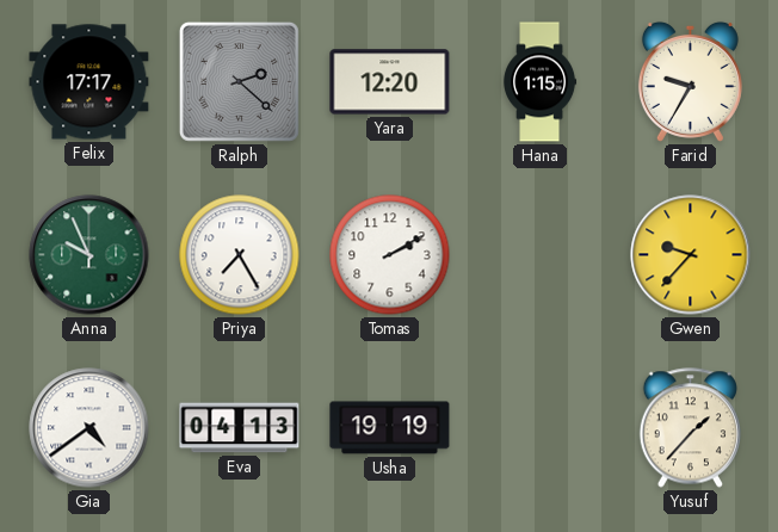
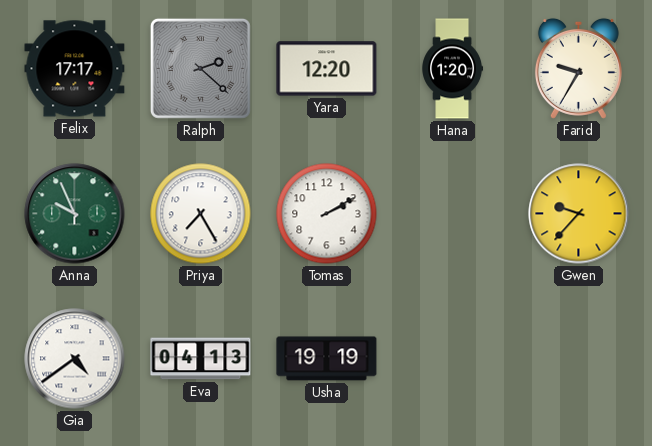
Hana: 1:15 -> 1:20 (453, 69)
Yusuf: 1:37 -> none (690, 428)
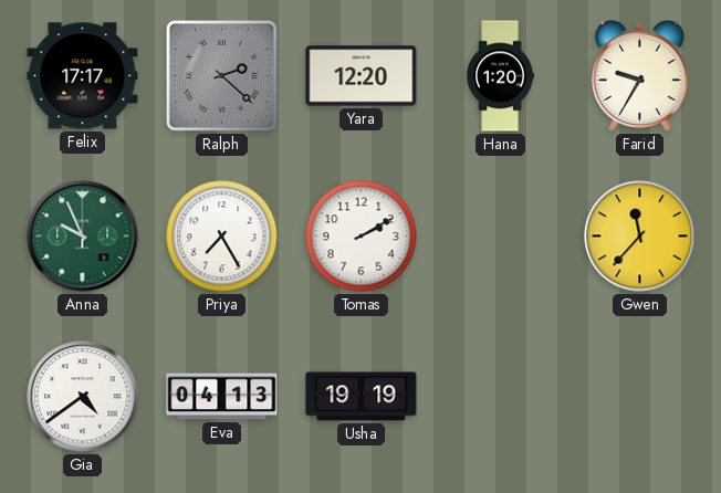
Gwen: 9:37 -> 11:37 (640, 237)
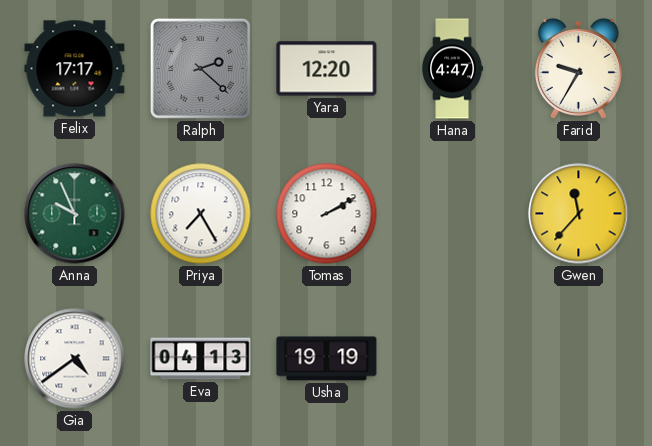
Hana: 1:20 -> 4:47 (453, 69)
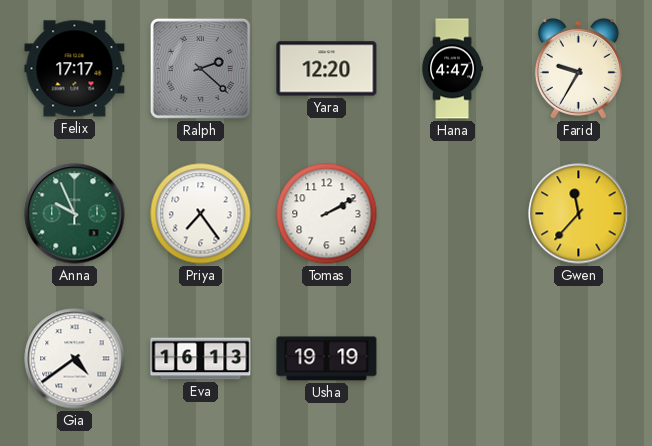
Priya: 7:25 -> 7:24 (201, 214)
Eva: 04:13 -> 16:13 (201, 359)
